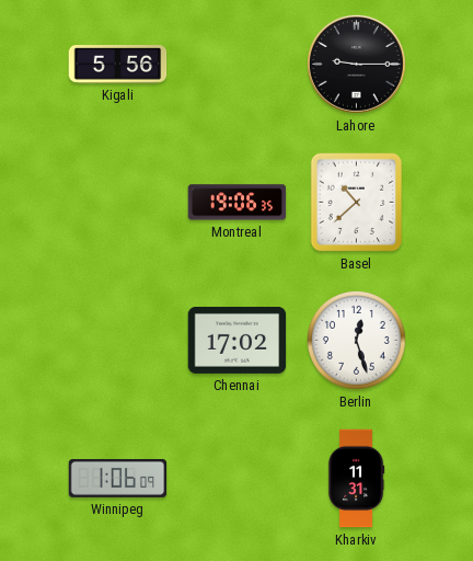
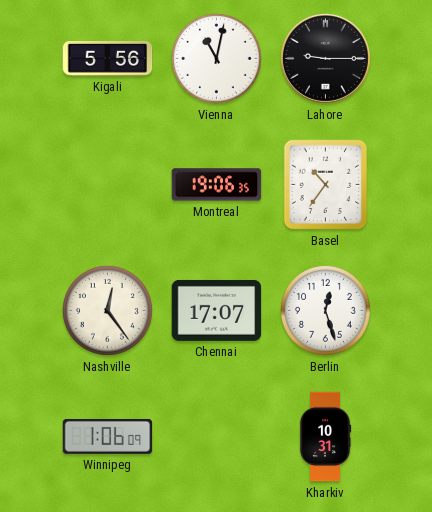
Vienna: none -> 11:02 (216, 58)
Basel: 10:38 -> 10:36 (326, 185)
Nashville: none -> 12:24 (107, 310)
Chennai: 17:02 -> 17:07 (217, 310)
Kharkiv: 11:31 -> 10:31 (325, 437)
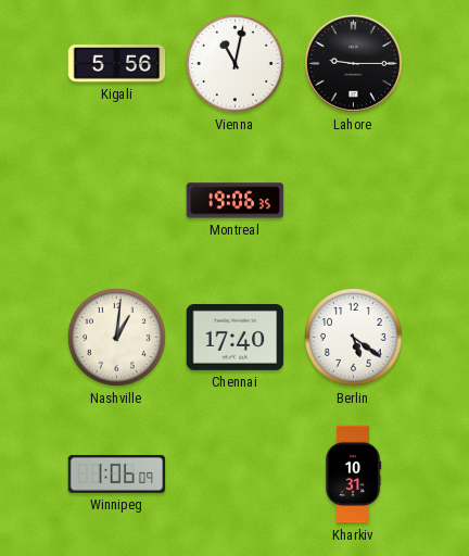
Basel: 10:36 -> none (326, 185)
Nashville: 12:24 -> 1:01 (116, 337)
Chennai: 17:07 -> 17:40 (236, 337)
Berlin: 12:27 -> 5:21 (353, 337)
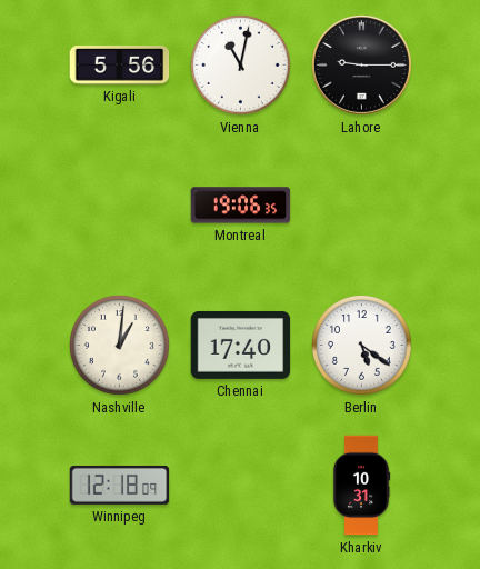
Winnipeg: 1:06 -> 12:18 (120, 485)
